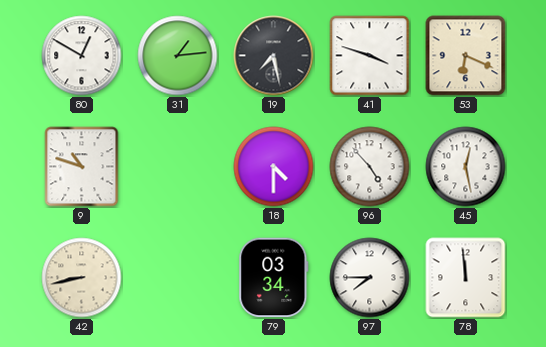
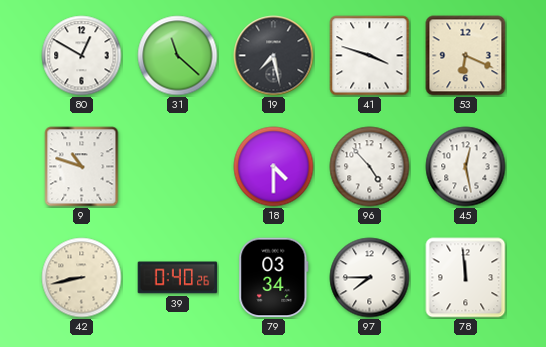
31: 1:14 -> 11:22 (178, 56)
39: none -> 0:40 (178, 278)
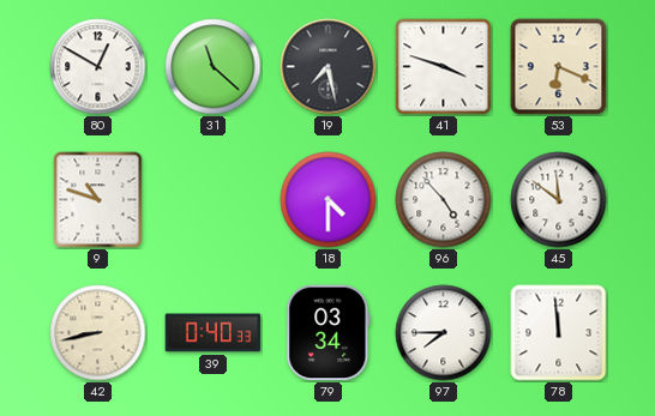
45: 12:28 -> 11:51 (559, 200)
39: 0:40:26 -> 0:40:33 (214, 333)
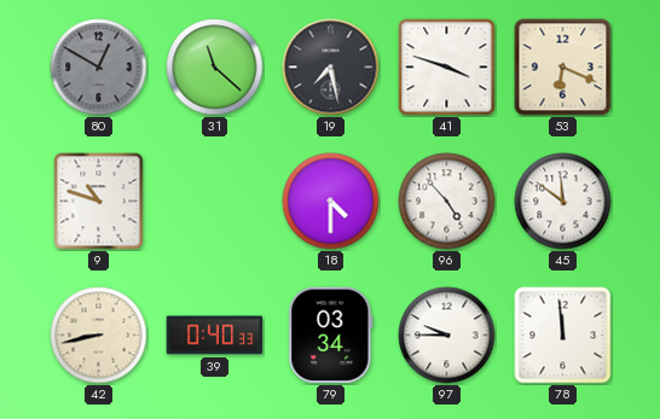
80 dial: white -> grey (99, 68)
97: 7:45 -> 9:45 (447, 336)
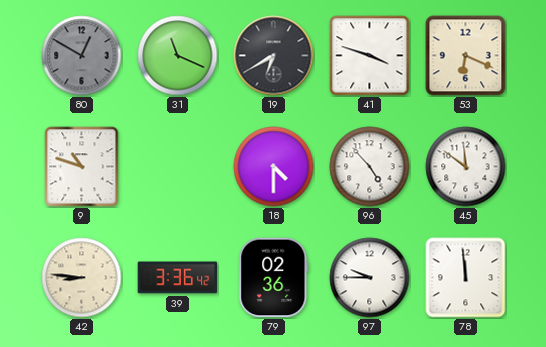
31: 11:22 -> 11:19 (178, 56)
19: 7:28 -> 6:40 (274, 56)
42: 8:43 -> 8:46 (82, 278)
39: 0:40 -> 3:36 (178, 278)
79: 03:34 -> 02:36 (274, 278)
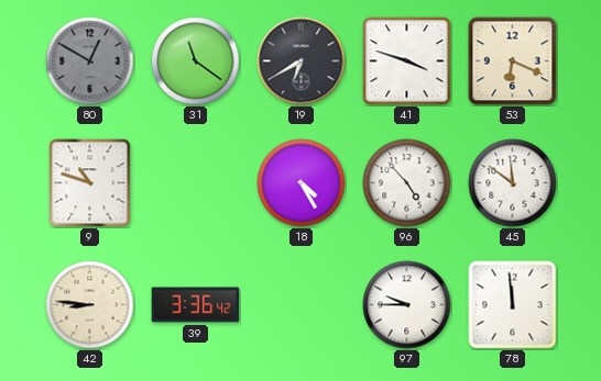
31: 11:19 -> 11:21 (196, 61)
18: 4:30 -> 4:25 (302, 183)
79: 02:36 -> none (274, 278)
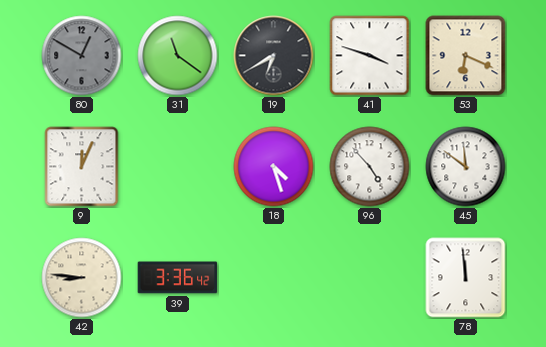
9: 10:48 -> 12:04 (82, 167)
18: 4:25 -> 4:27 (274, 167)
97: 9:45 -> none (407, 305)
